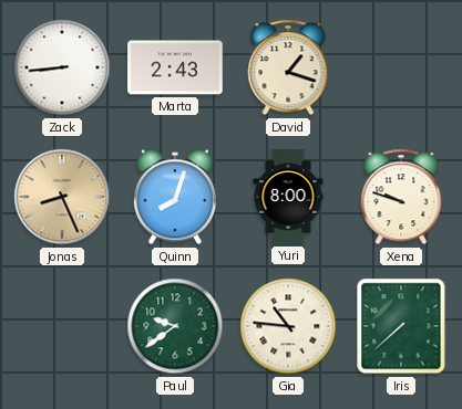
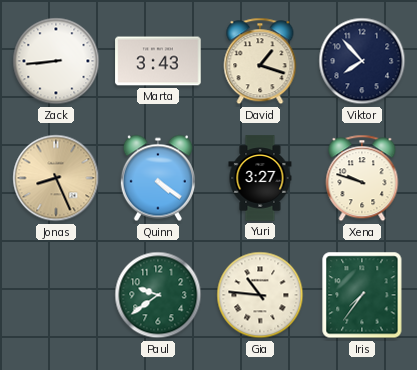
Marta: 2:43 -> 3:43 (158, 61)
Viktor: none -> 7:53 (362, 61)
Quinn: 8:03 -> 4:21 (158, 178)
Yuri: 8:00 -> 3:27 (260, 178)
Iris: 7:38 -> 7:36 (362, 295)
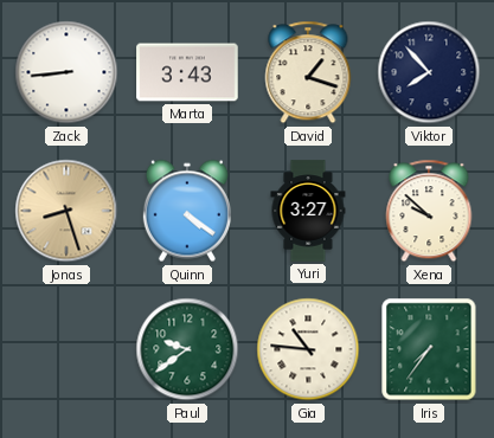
Jonas: 8:26 -> 8:27 (66, 211)
Xena: 9:48 -> 9:52 (429, 211)
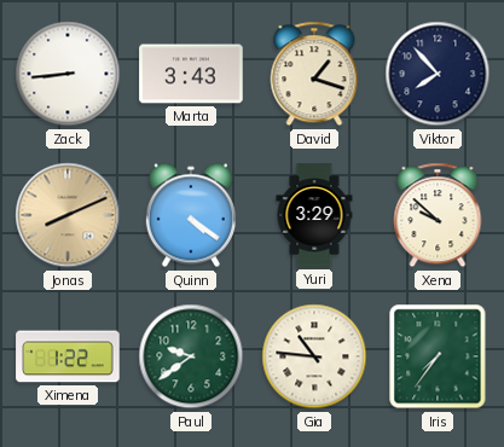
Jonas: 8:27 -> 8:11 (68, 215)
Yuri: 3:27 -> 3:29 (314, 215)
Ximena: none -> 1:22 (68, 356)
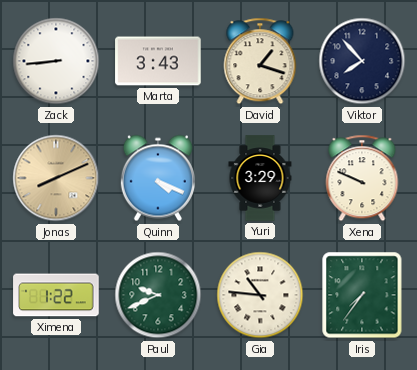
Quinn: 4:21 -> 4:19 (158, 178)
Xena: 9:52 -> 9:49 (362, 178)
Paul: 9:39 -> 9:41 (158, 295)
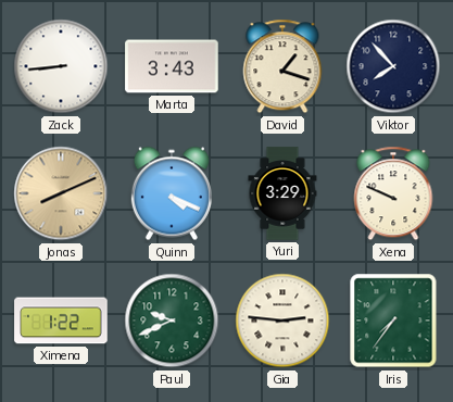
Gia: 10:46 -> 2:46 (282, 321)
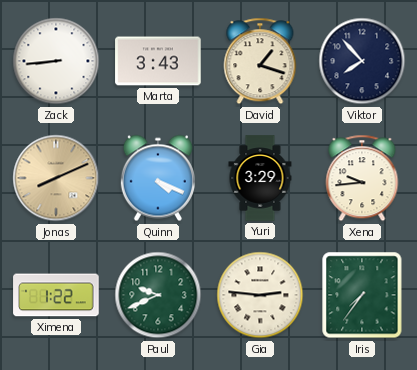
Xena: 9:49 -> 9:44 (362, 178)
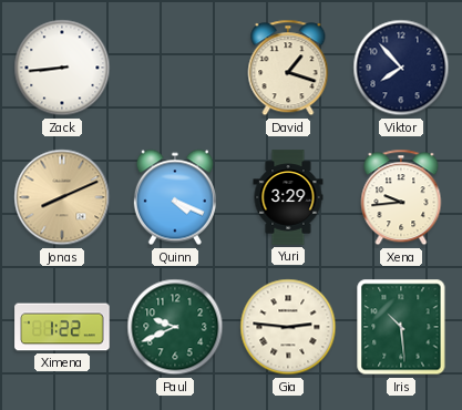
Marta: 3:43 -> none (158, 61)
Iris: 7:36 -> 10:29 (401, 327)
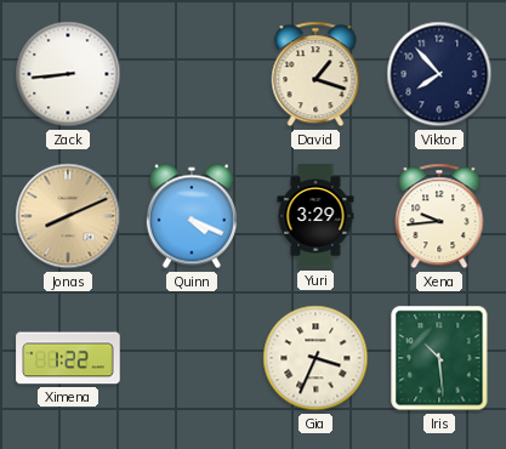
Paul: 9:41 -> none (175, 327)
Gia: 2:46 -> 3:34 (315, 358)
